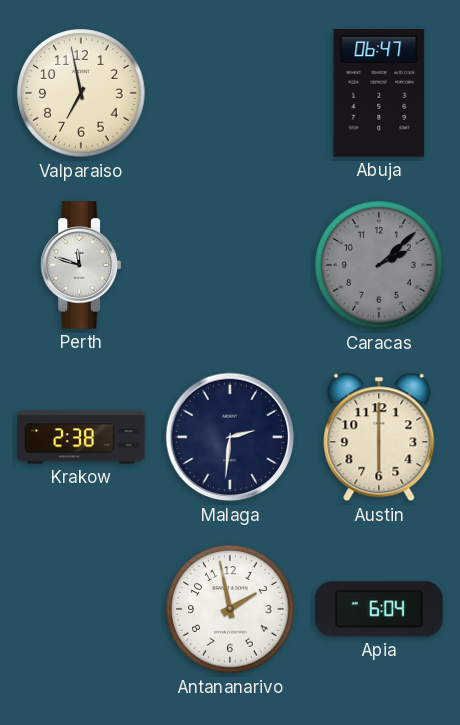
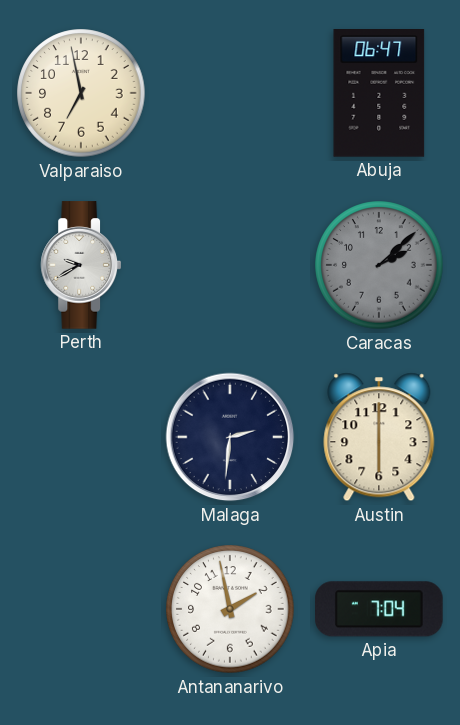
Perth: 11:48 -> 9:40 (80, 265)
Krakow: 2:38 -> none (81, 437)
Apia: 6:04 -> 7:04 (380, 609)
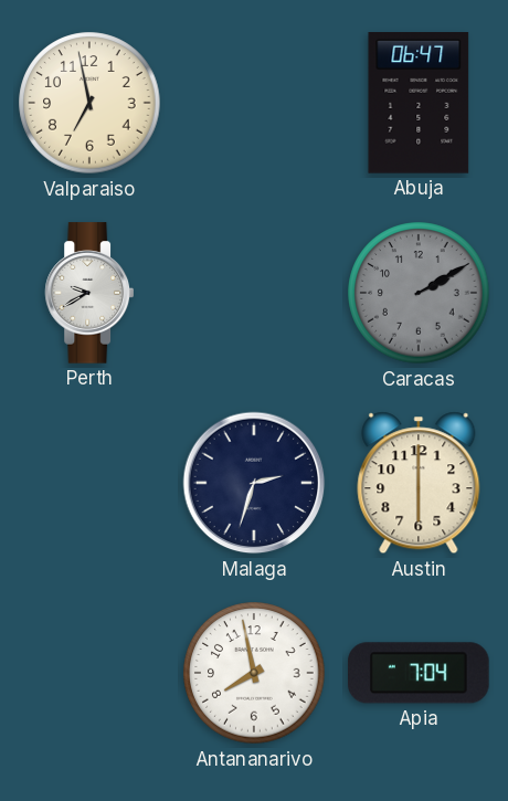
Caracas: 2:08 -> 2:10 (419, 293)
Malaga: 2:31 -> 2:33 (254, 483)
Antananarivo: 1:58 -> 7:58 (254, 673)
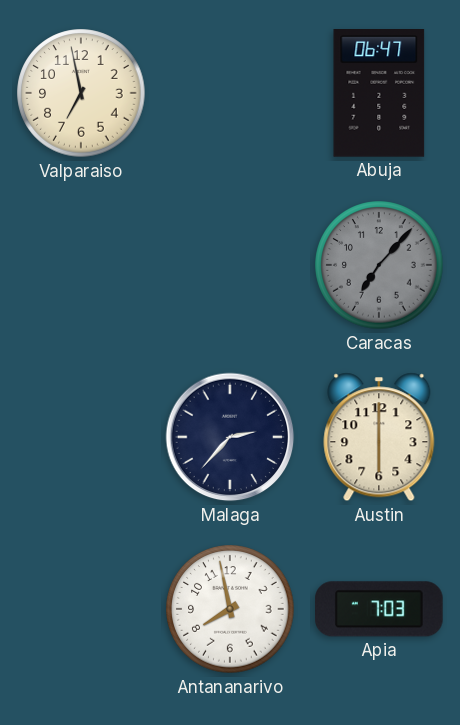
Perth: 9:40 -> none (88, 293)
Caracas: 2:10 -> 7:07 (379, 265)
Malaga: 2:33 -> 2:37 (230, 437)
Apia: 7:04 -> 7:03 (380, 609)
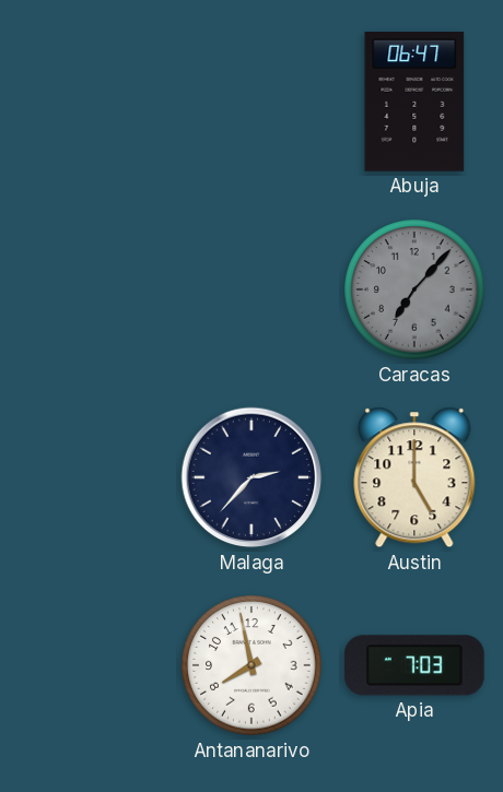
Valparaiso: 6:58 -> none (81, 93)
Austin: 6:00 -> 5:00 (414, 477)
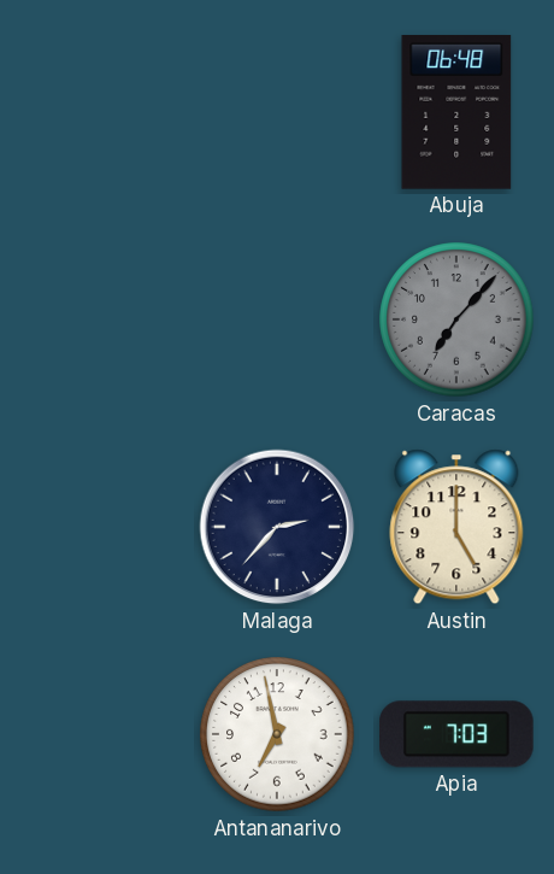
Abuja: 06:47 -> 06:48 (456, 113)
Antananarivo: 7:58 -> 6:58 (277, 734)
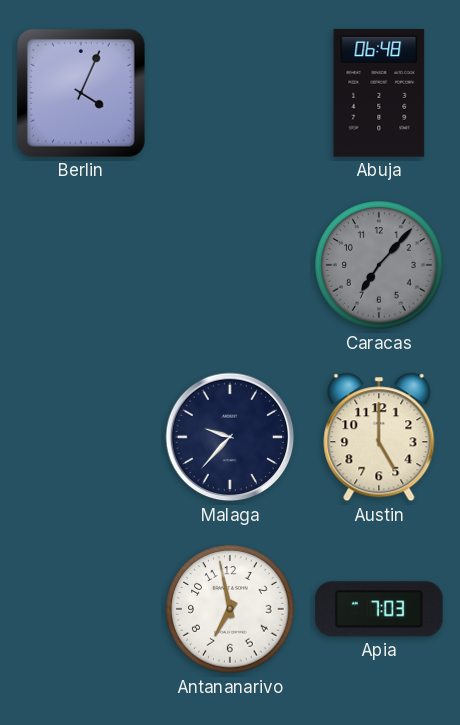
Berlin: none -> 4:04 (82, 94)
Malaga: 2:37 -> 9:37 (230, 437)
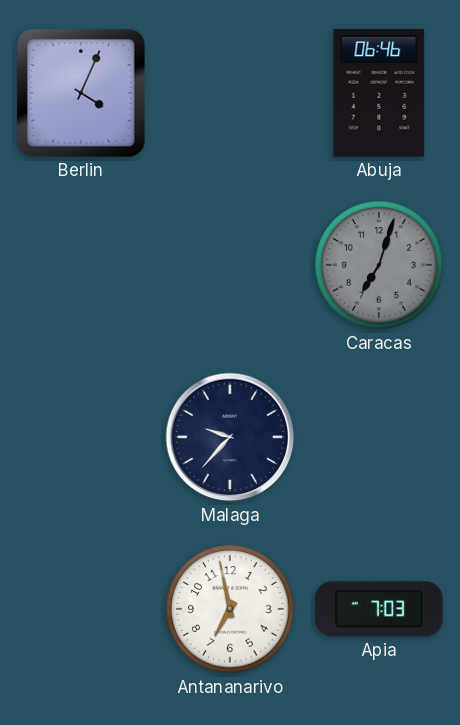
Abuja: 06:48 -> 06:46 (379, 94)
Caracas: 7:07 -> 7:03 (379, 265)
Austin: 5:00 -> none (379, 437)
